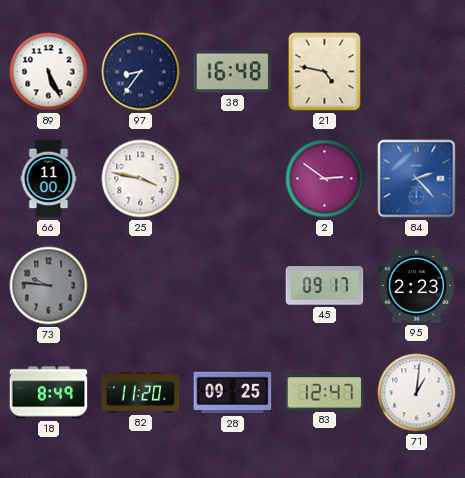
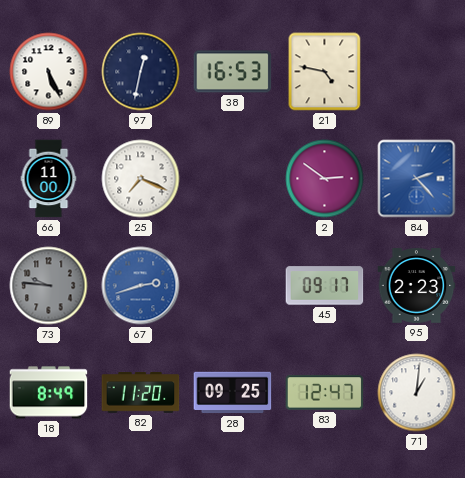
97: 8:36 -> 12:32 (141, 72)
38: 16:48 -> 16:53 (233, 72)
25: 3:47 -> 7:19 (141, 179)
67: none -> 2:42 (141, 286)
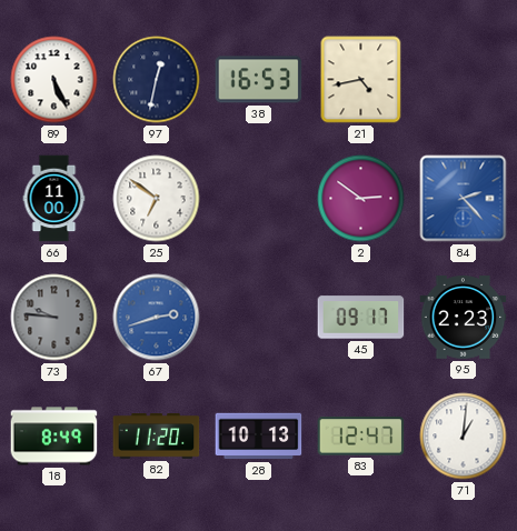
21: 4:47 -> 4:43 (361, 80)
25: 7:19 -> 6:51 (157, 199)
28: 09:25 -> 10:13 (259, 437)
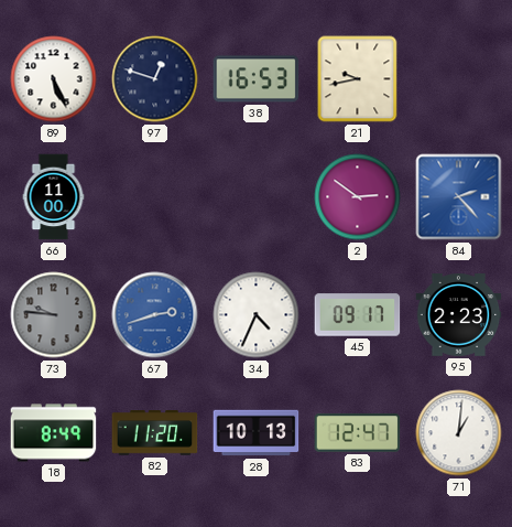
97: 12:32 -> 12:48 (155, 79)
21: 4:43 -> 9:43 (358, 79)
25: 6:51 -> none (157, 199)
34: none -> 4:34 (257, 315)
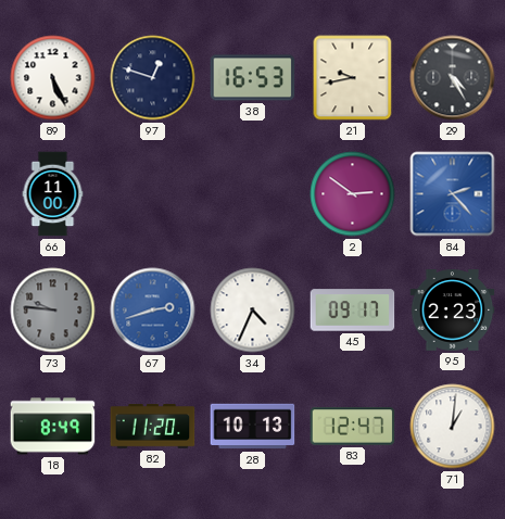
29: none -> 4:25 (453, 78)
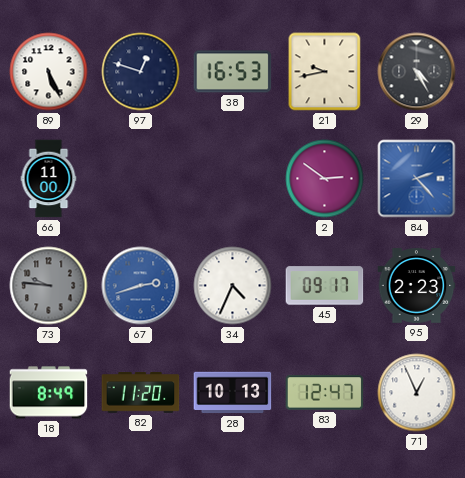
71: 1:01 -> 12:56 (417, 393)
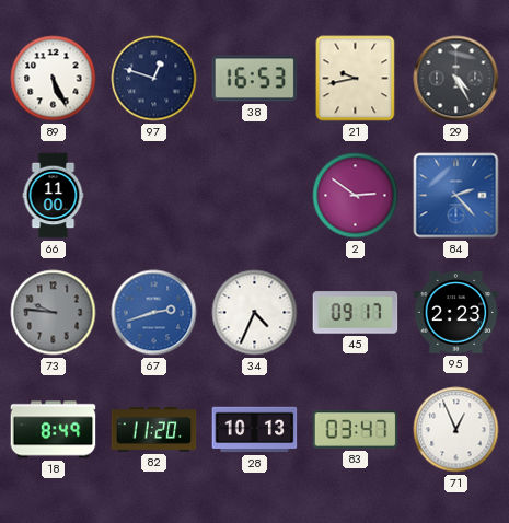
83: 12:47 -> 03:47 (356, 430)
